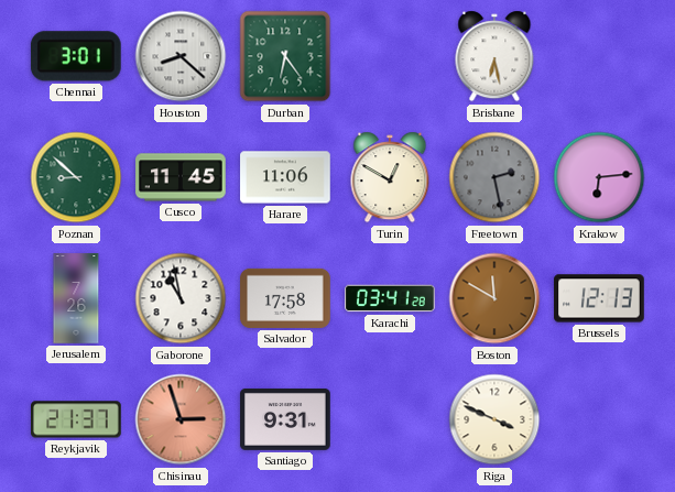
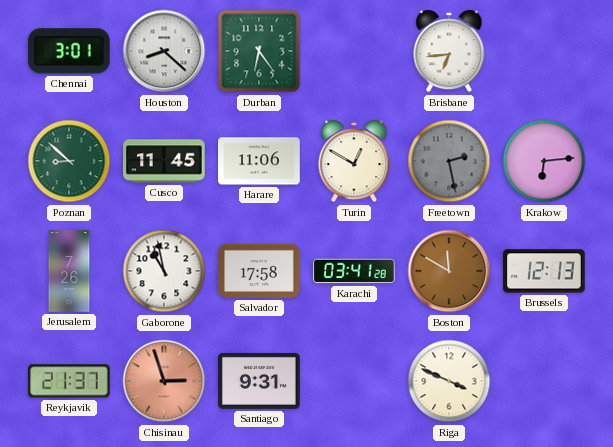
Brisbane: 6:28 -> 6:44 (449, 51)
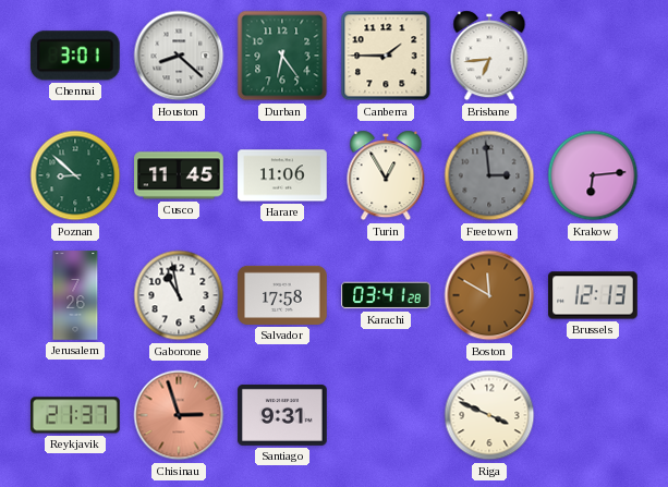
Canberra: none -> 1:45 (386, 56)
Turin: 12:50 -> 12:55 (386, 175)
Freetown: 2:28 -> 2:59 (489, 175)
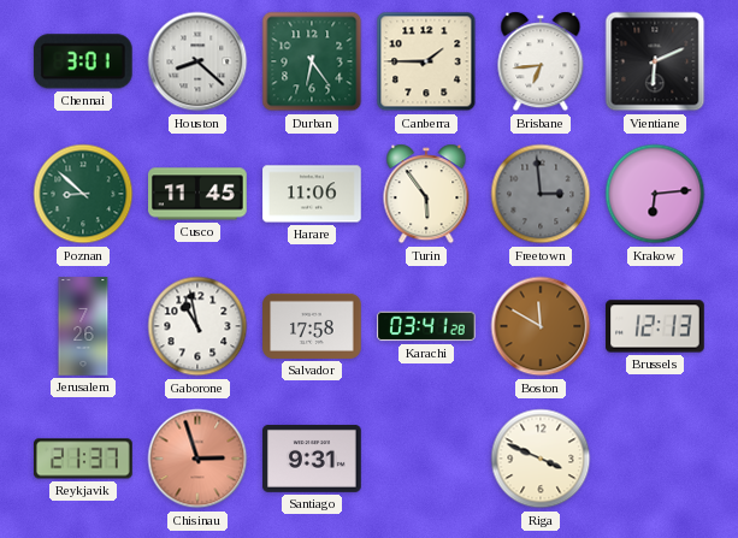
Vientiane: none -> 6:11 (655, 61)
Turin: 12:55 -> 5:54 (426, 194)
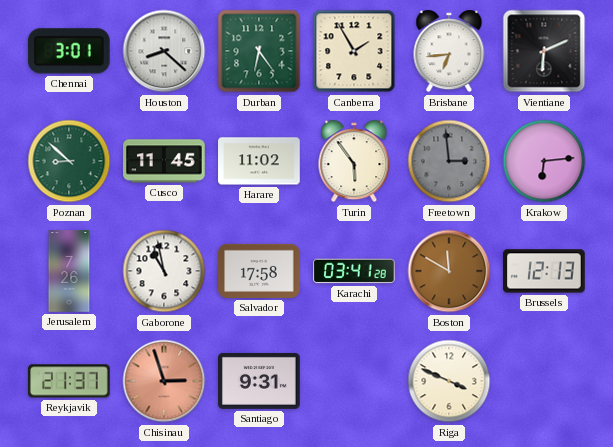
Canberra: 1:45 -> 1:55 (354, 51)
Harare: 11:06 -> 11:02 (259, 161)
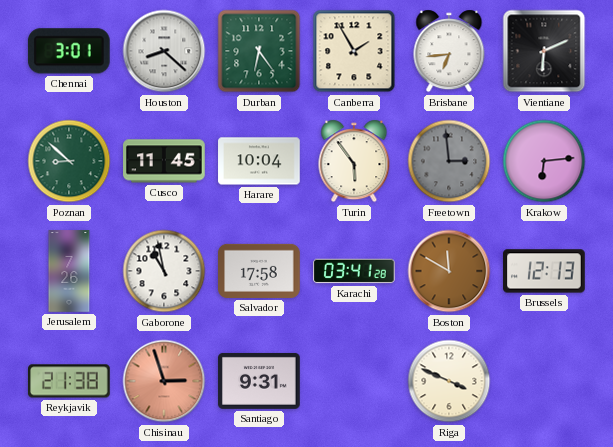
Harare: 11:02 -> 10:04 (259, 161)
Reykjavik: 21:37 -> 21:38 (70, 381)
